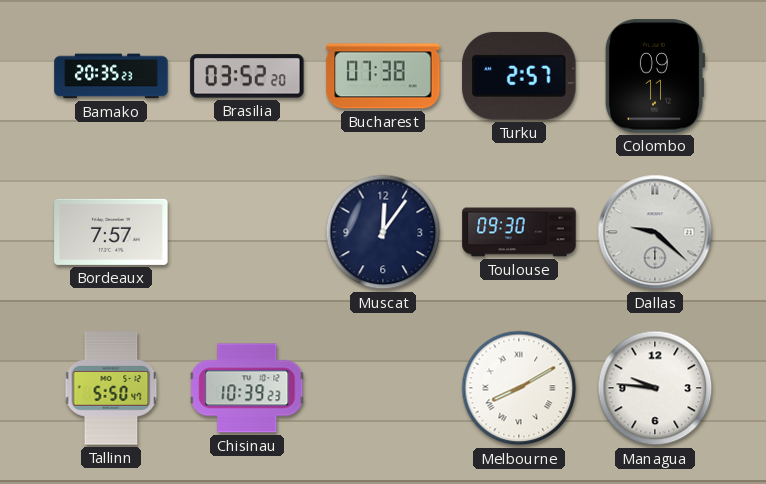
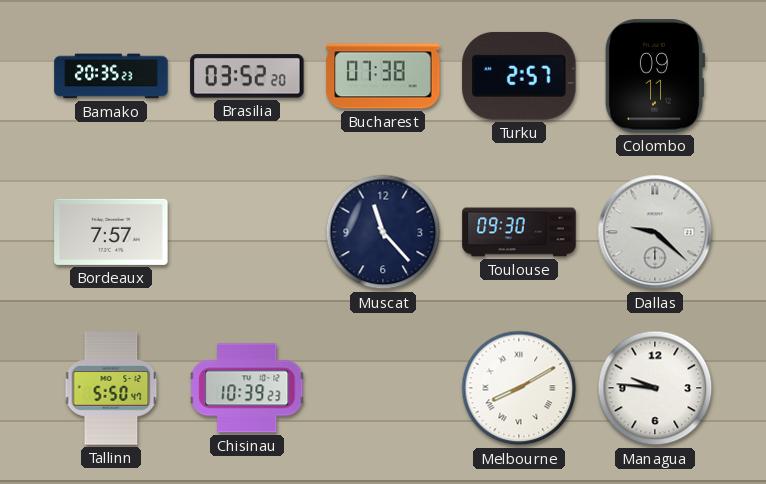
Muscat: 12:06 -> 11:23 (383, 232)
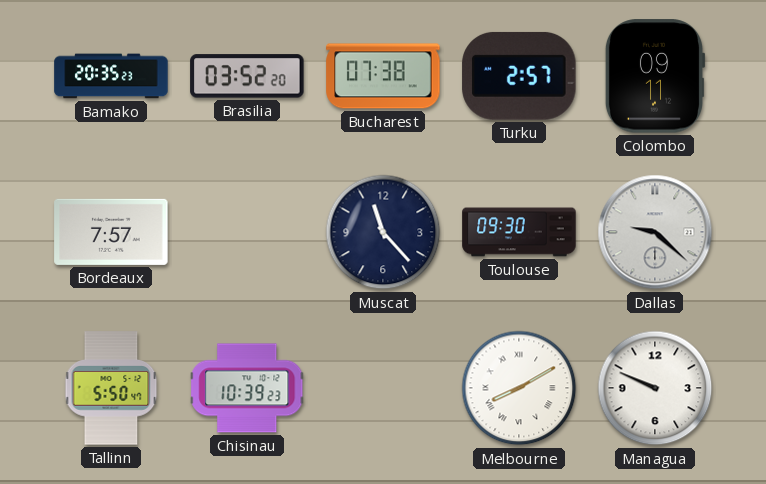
Managua: 9:46 -> 9:49 (655, 388)
